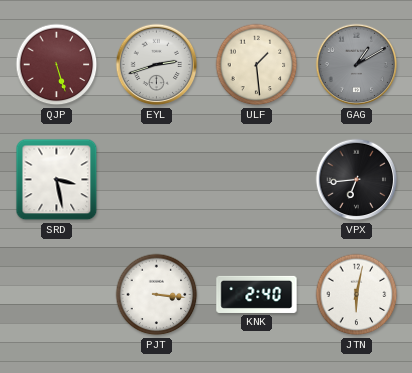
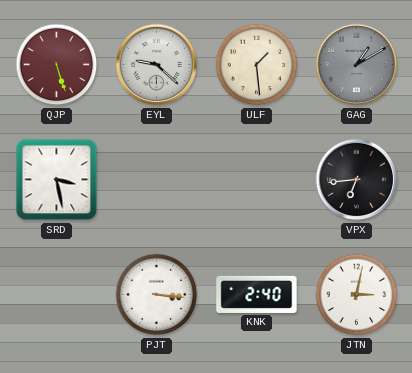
EYL: 2:42 -> 9:22 (157, 65)
JTN: 6:02 -> 3:02 (357, 295)
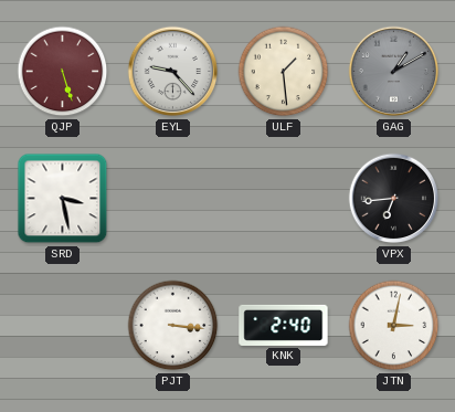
EYL: 9:22 -> 9:23 (173, 72)
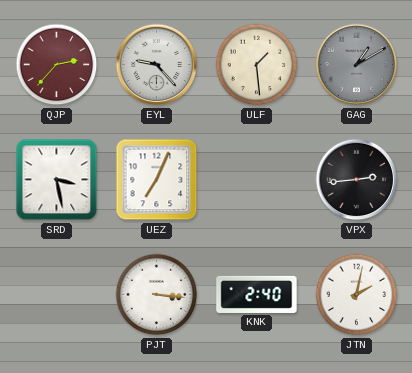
QJP: 5:27 -> 2:37 (57, 65)
UEZ: none -> 7:04 (157, 180)
VPX: 6:44 -> 2:44 (357, 180)
JTN: 3:02 -> 2:02 (357, 295)
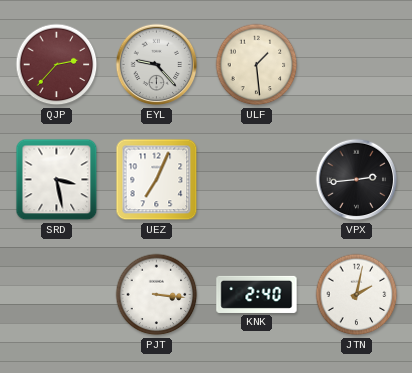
GAG: 1:10 -> none (357, 65)
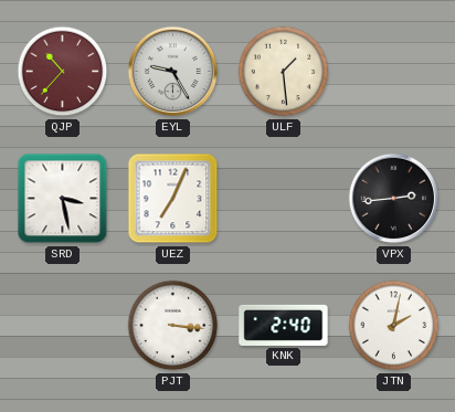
QJP: 2:37 -> 10:37 (63, 72)
EYL: 9:23 -> 9:25 (173, 72)
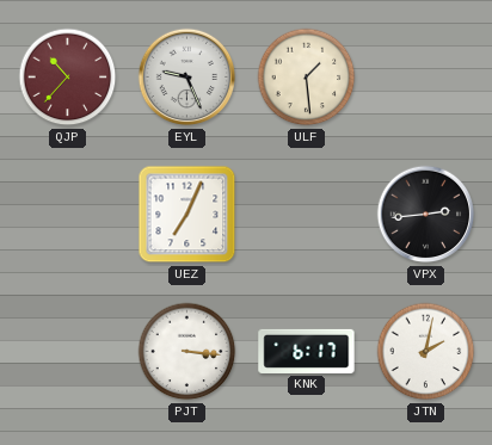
EYL: 9:25 -> 9:26 (187, 78)
SRD: 3:28 -> none (63, 199)
KNK: 2:40 -> 6:17 (307, 351)
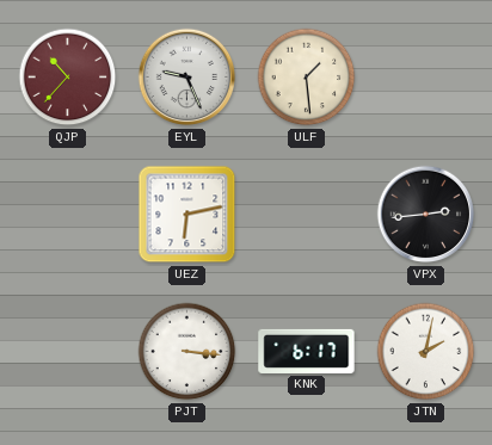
UEZ: 7:04 -> 6:13 (187, 215)
